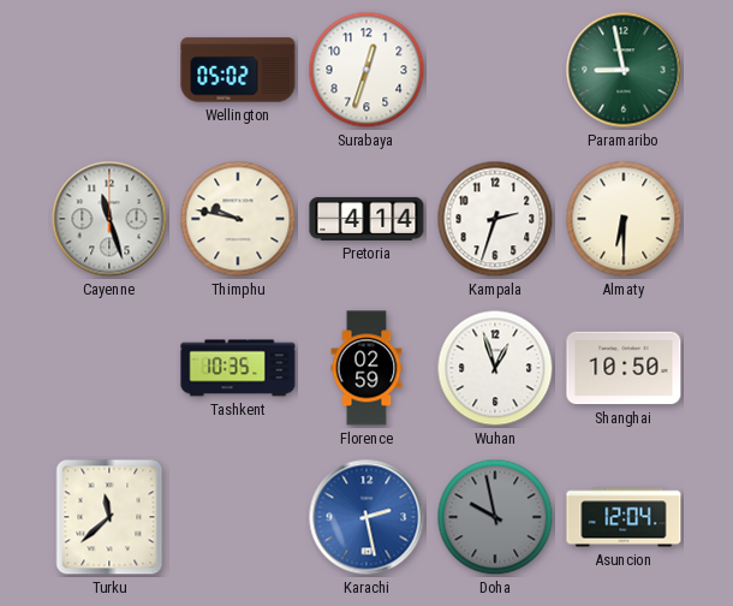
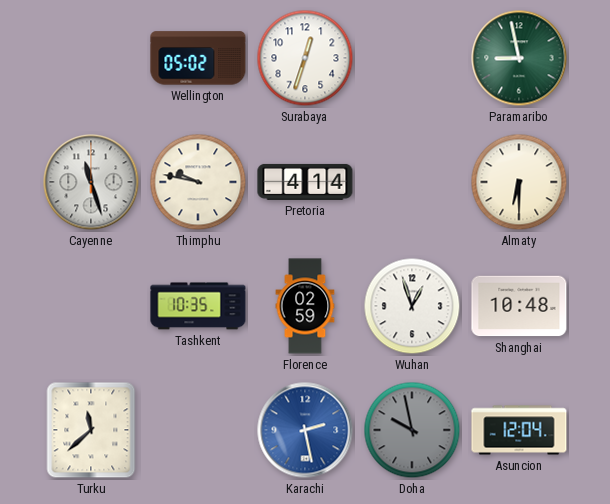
Kampala: 2:33 -> none (495, 219)
Shanghai: 10:50 -> 10:48 (519, 306)
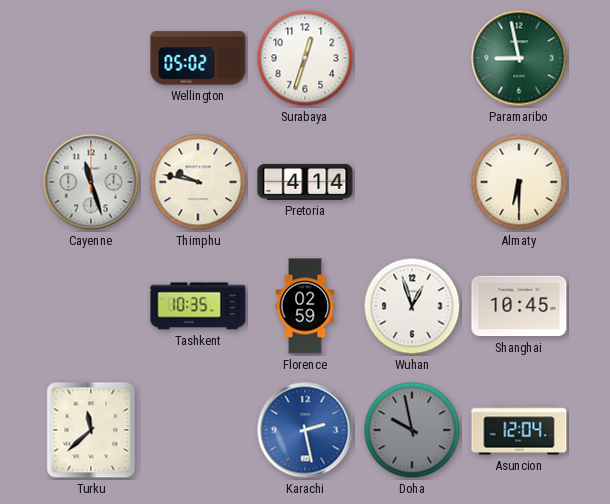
Shanghai: 10:48 -> 10:45 (519, 306)
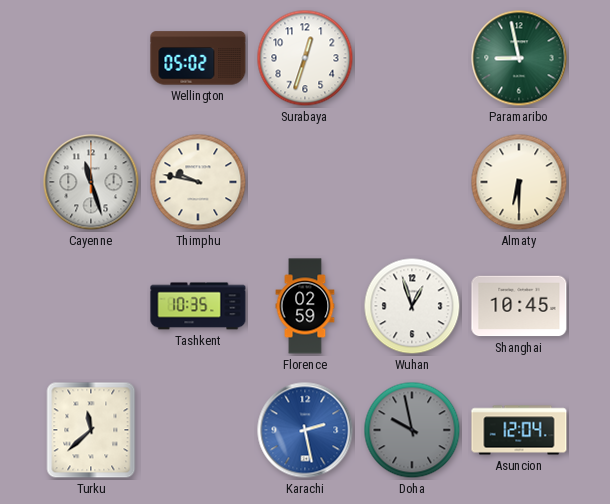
Pretoria: 4:14 -> none (305, 182)
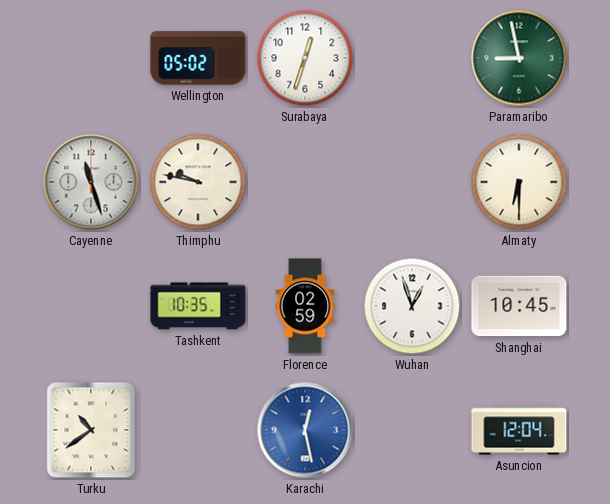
Turku: 11:38 -> 10:39 (91, 430)
Karachi: 2:28 -> 12:28 (305, 430)
Doha: 9:58 -> none (412, 430)
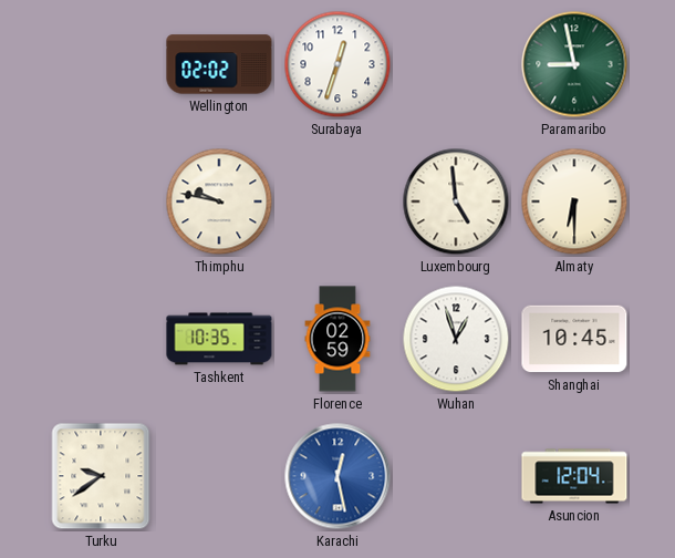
Wellington: 05:02 -> 02:02 (219, 64)
Cayenne: 11:27 -> none (91, 182)
Luxembourg: none -> 4:59 (456, 201)
Turku: 10:39 -> 9:39 (101, 476)
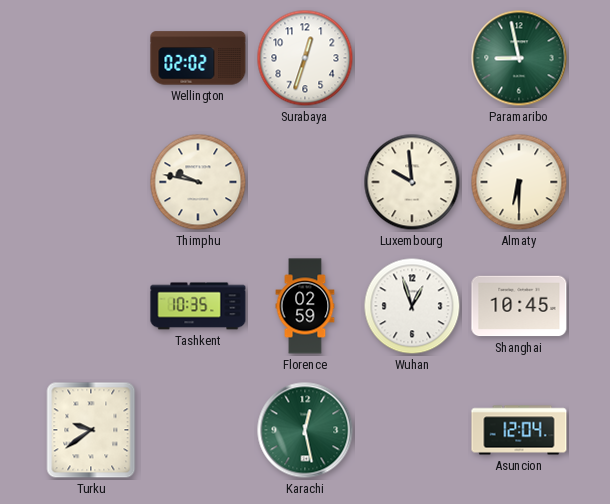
Luxembourg: 4:59 -> 9:59 (412, 182)
Karachi dial: blue -> green (305, 430)
